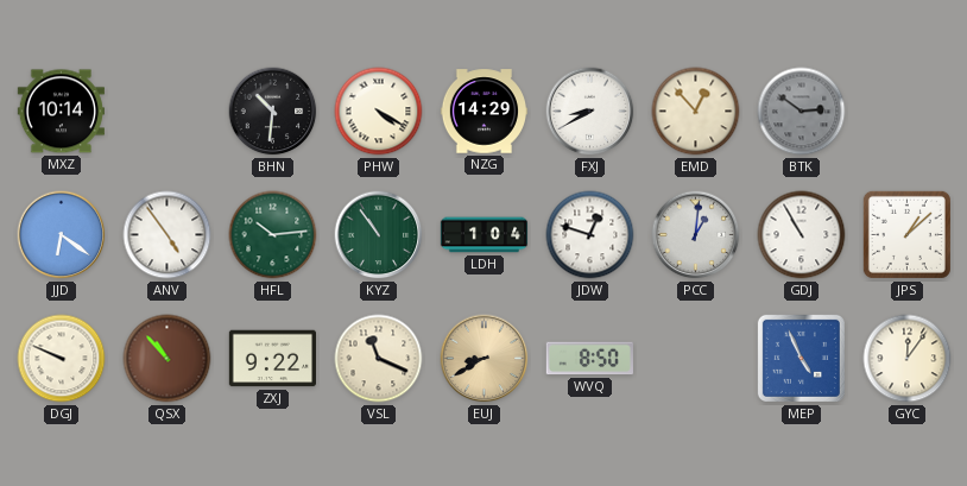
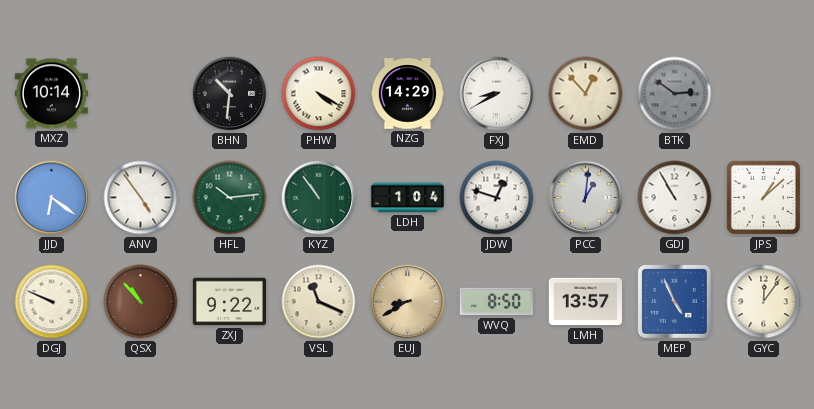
LMH: none -> 13:57 (585, 302)
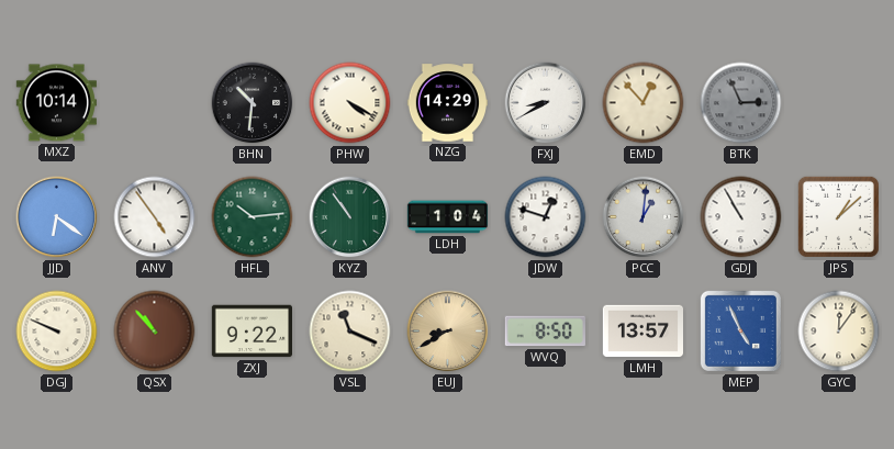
BTK: 2:51 -> 2:56 (741, 103)
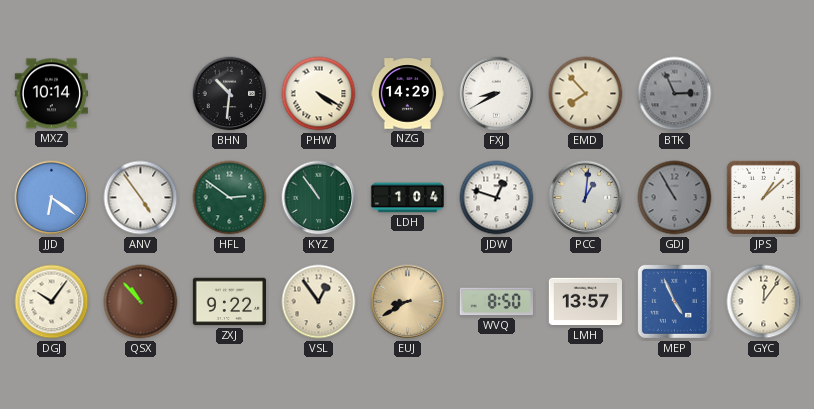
EMD: 12:53 -> 7:53 (586, 94)
HFL: 10:14 -> 2:51 (230, 198)
GDJ dial: white -> grey (675, 198)
DGJ: 9:49 -> 10:06 (52, 302)
VSL: 11:19 -> 12:54 (319, 302)
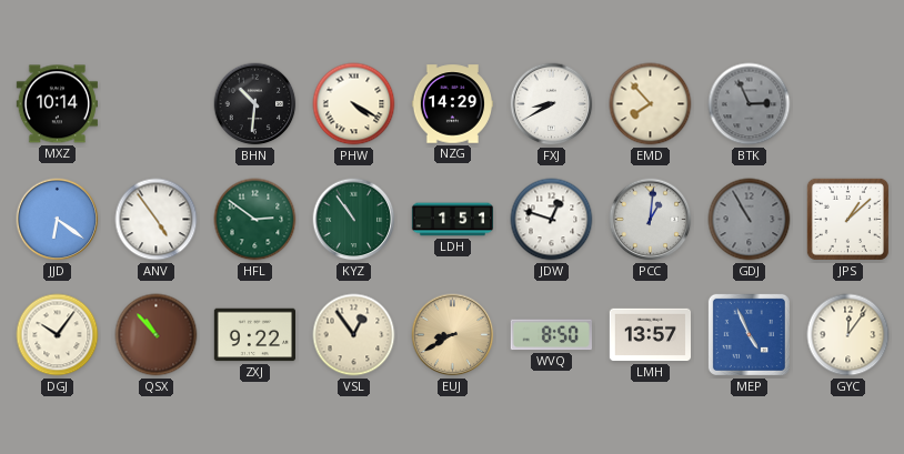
LDH: 1:04 -> 1:51 (453, 220)
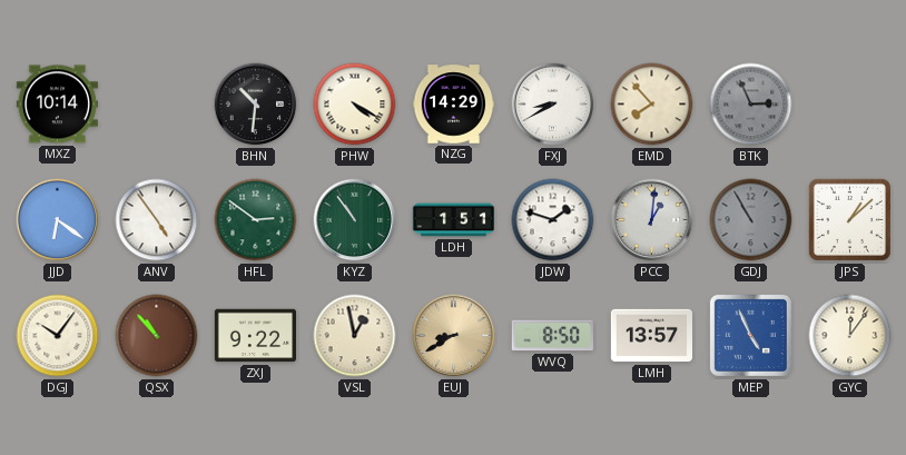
JDW: 12:48 -> 1:48 (553, 220)
VSL: 12:54 -> 12:58 (355, 336)
